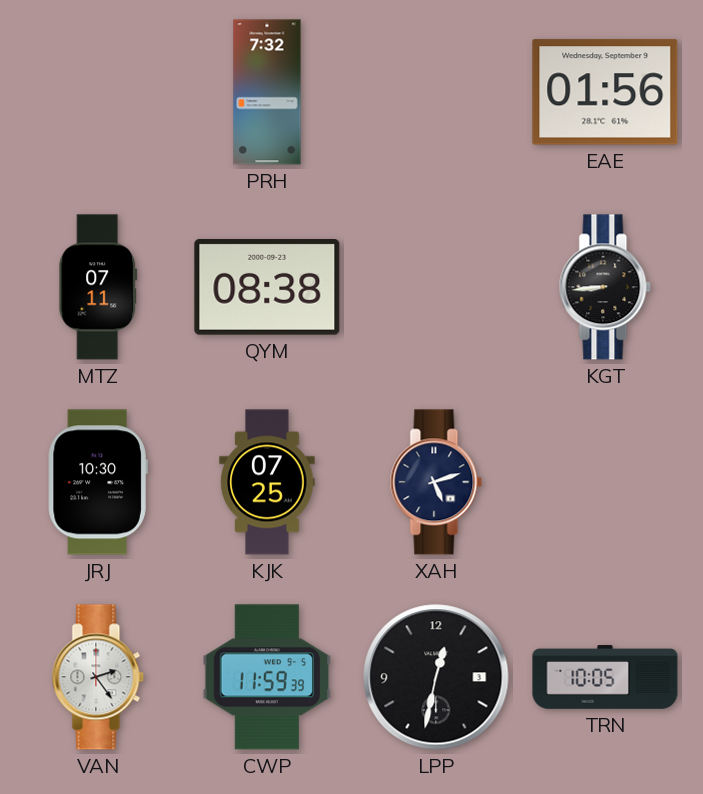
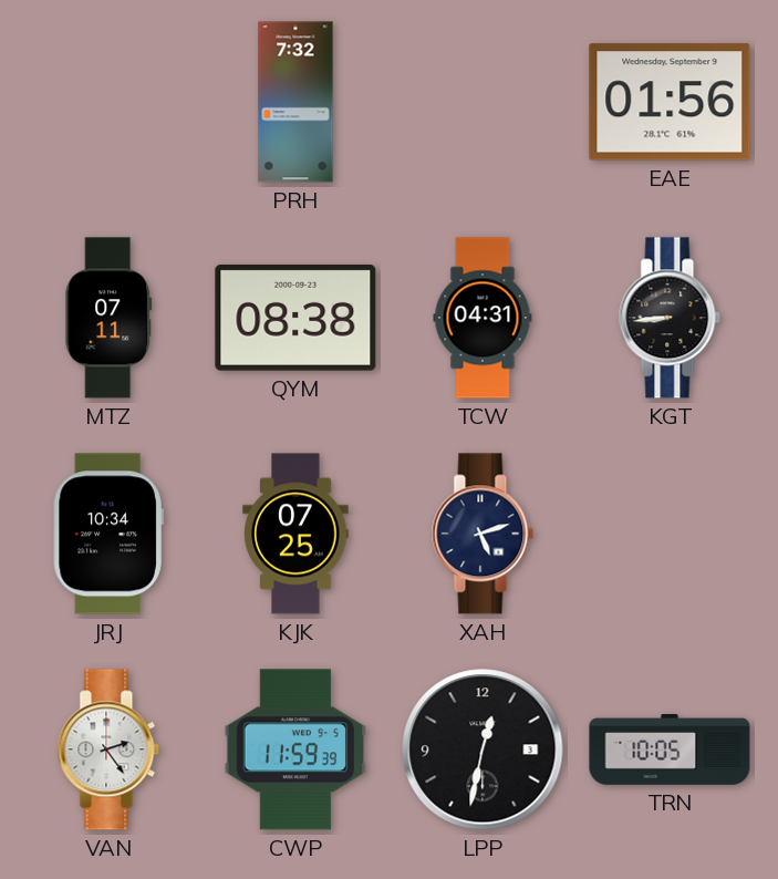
TCW: none -> 04:31 (483, 318)
JRJ: 10:30 -> 10:34 (108, 534)
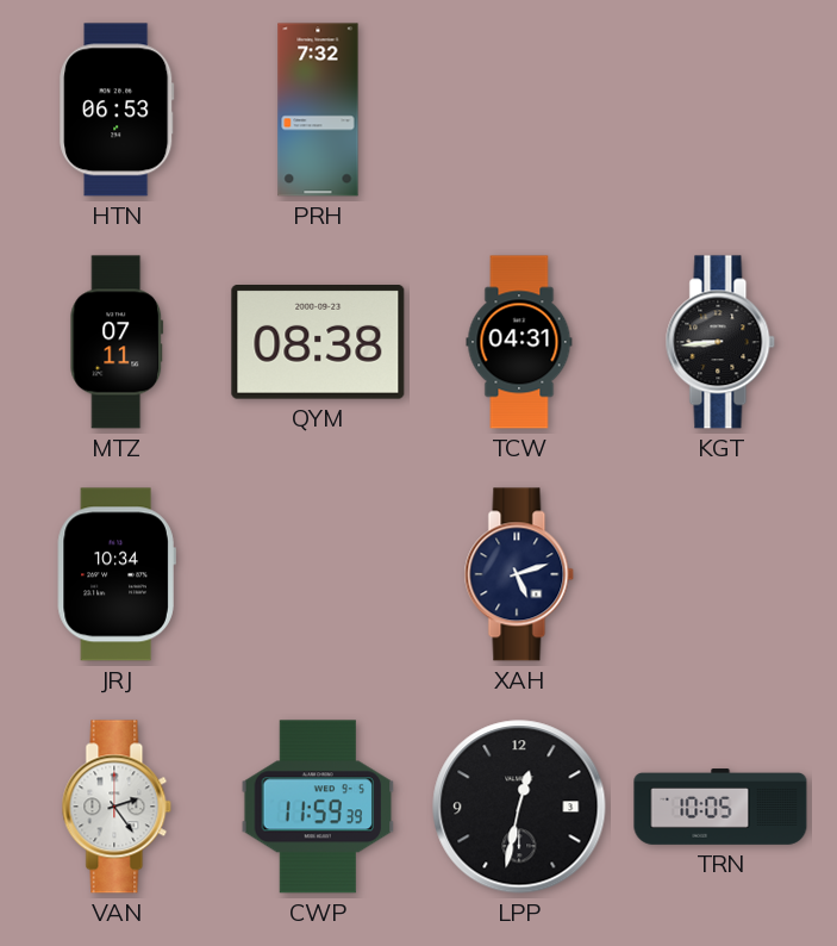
HTN: none -> 06:53 (117, 110)
EAE: 01:56 -> none (670, 102)
KJK: 07:25 -> none (295, 534)
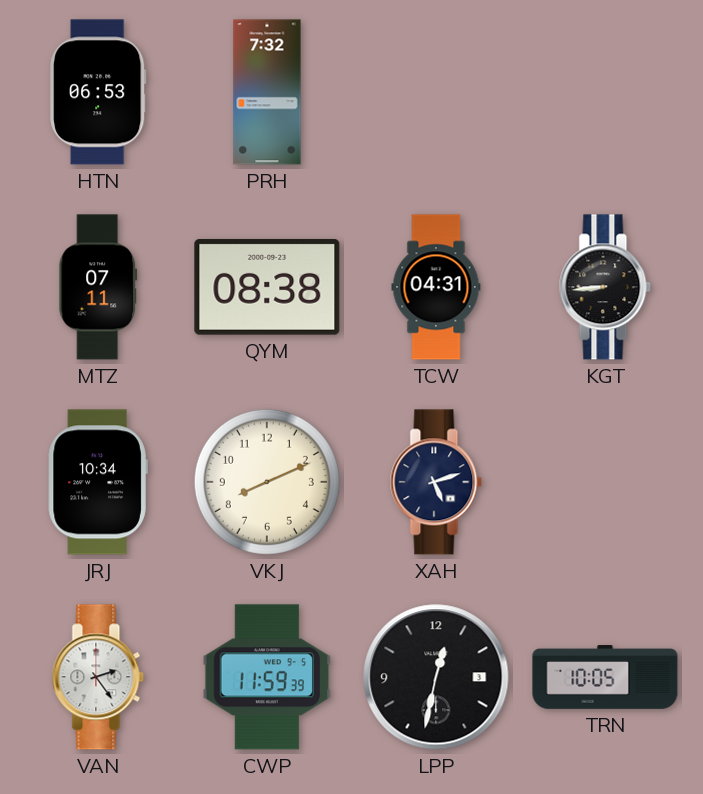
VKJ: none -> 8:11 (267, 482)
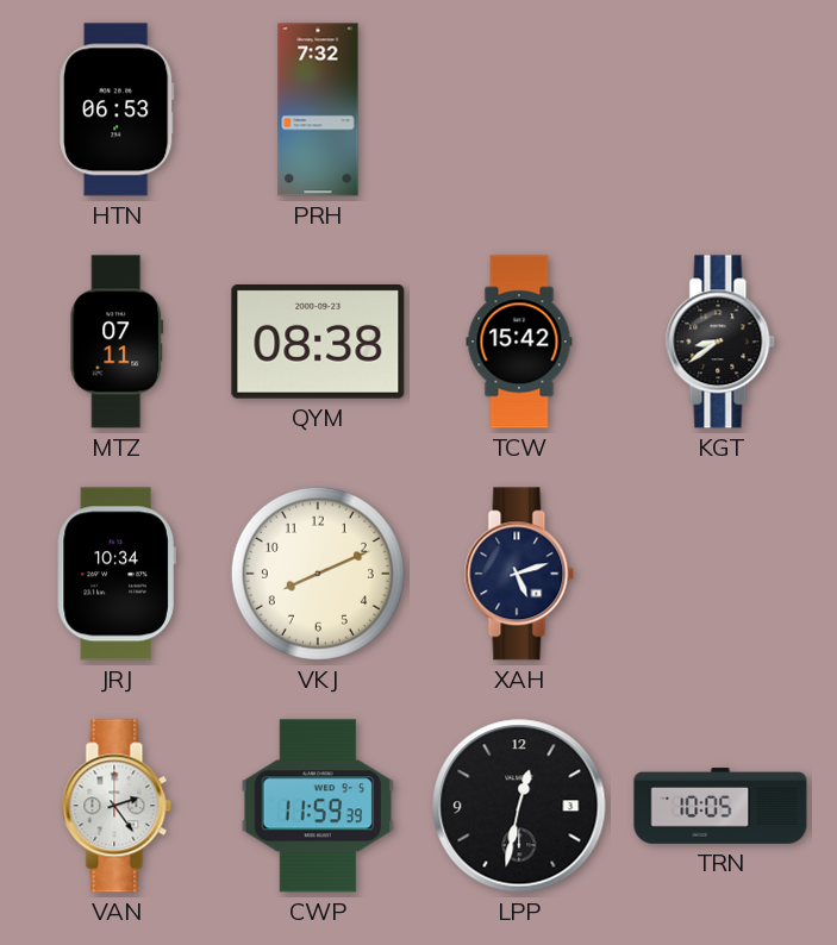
TCW: 04:31 -> 15:42 (519, 342)
KGT: 8:44 -> 8:39 (720, 342)
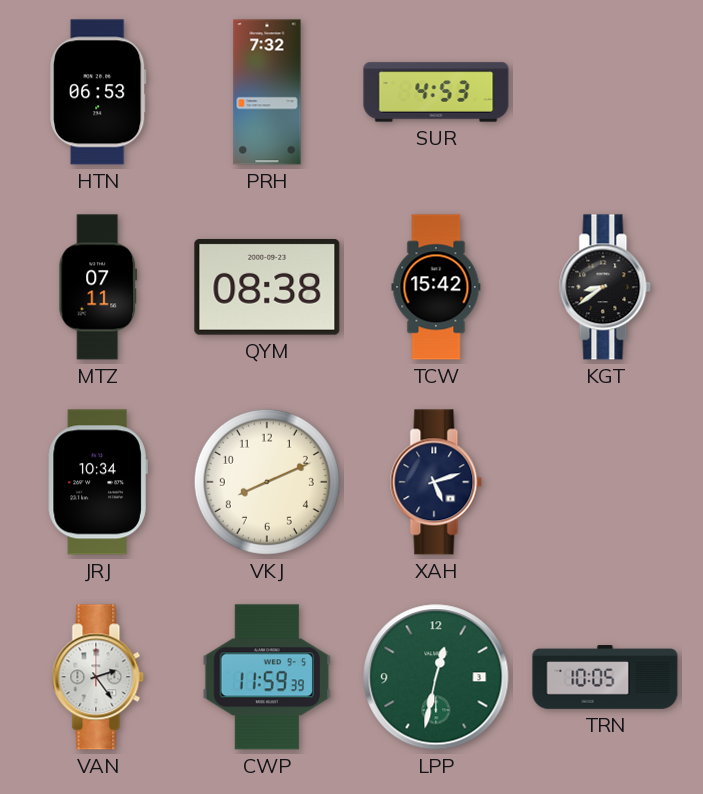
SUR: none -> 4:53 (436, 92)
LPP dial: black -> green (436, 677)
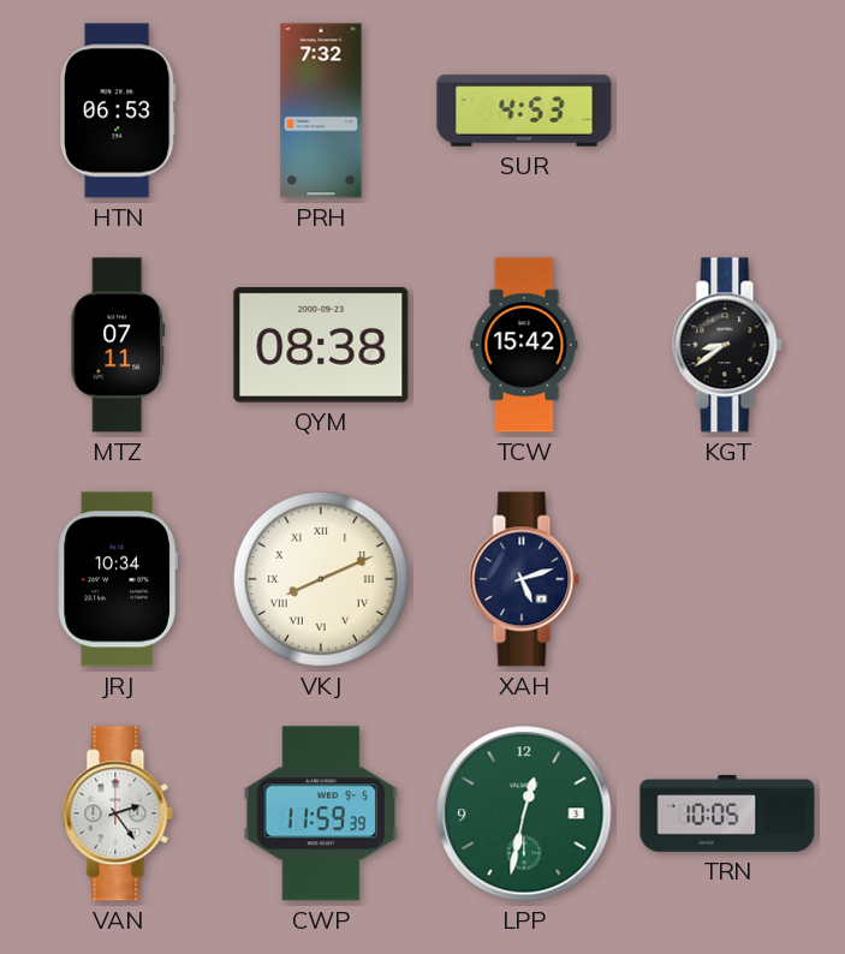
VKJ numerals: Arabic -> Roman (321, 579)
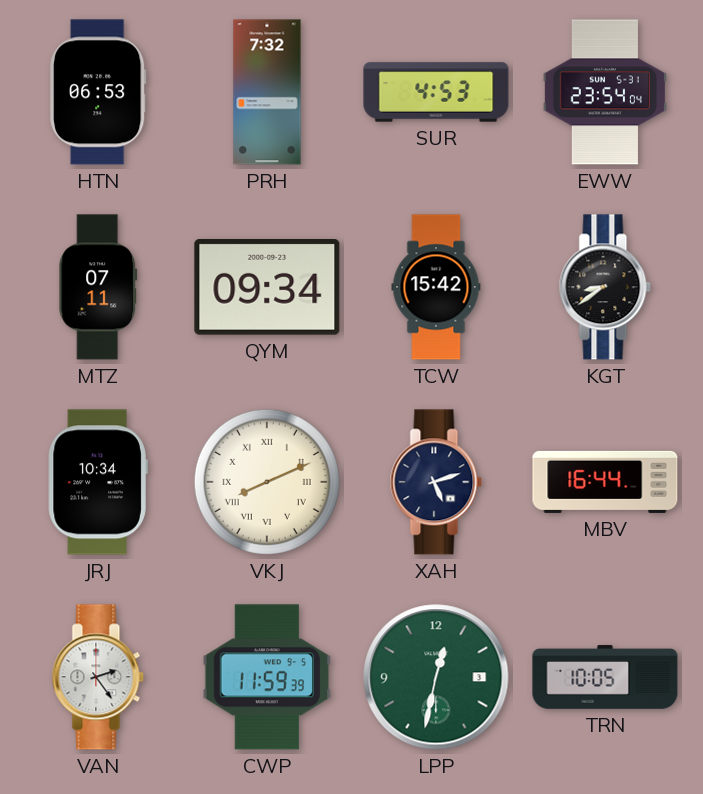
EWW: none -> 23:54 (605, 92)
QYM: 08:38 -> 09:34 (267, 287)
MBV: none -> 16:44 (605, 482)
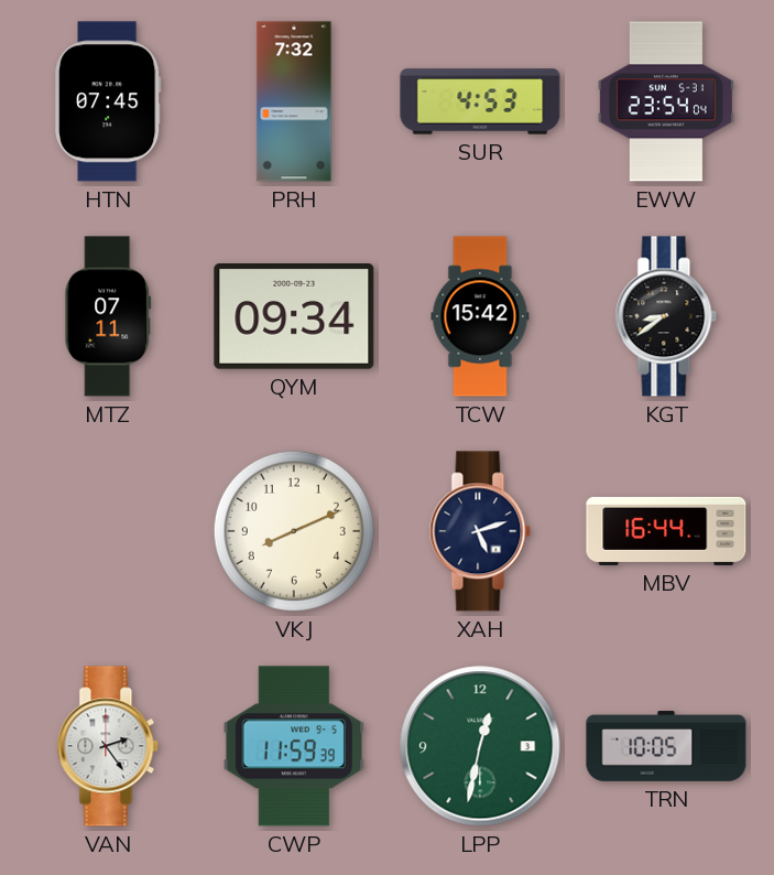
HTN: 06:53 -> 07:45 (108, 101)
JRJ: 10:34 -> none (98, 482)
VKJ numerals: Roman -> Arabic (294, 531)
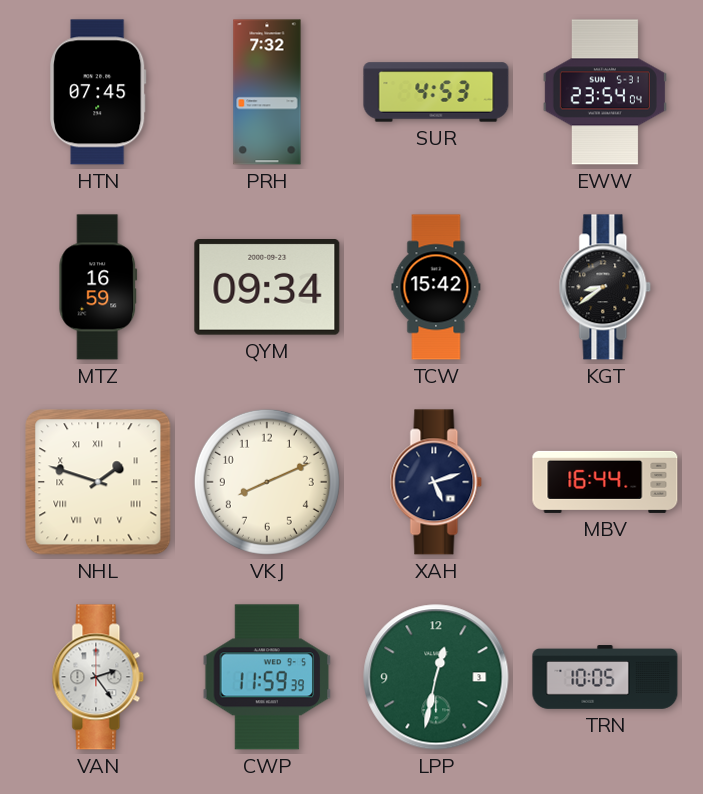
MTZ: 07:11 -> 16:59 (98, 287)
NHL: none -> 1:48 (98, 482)
